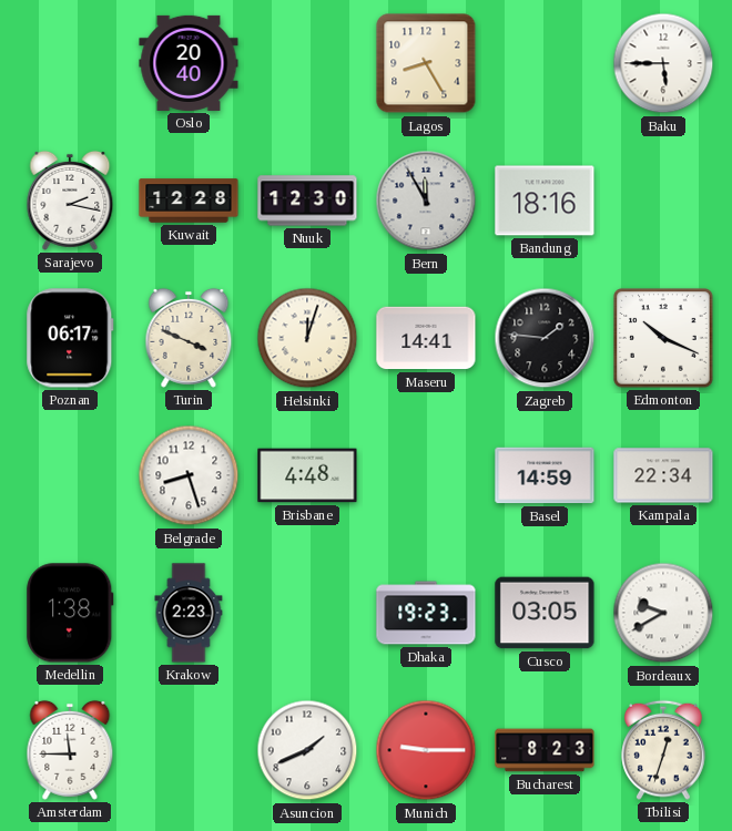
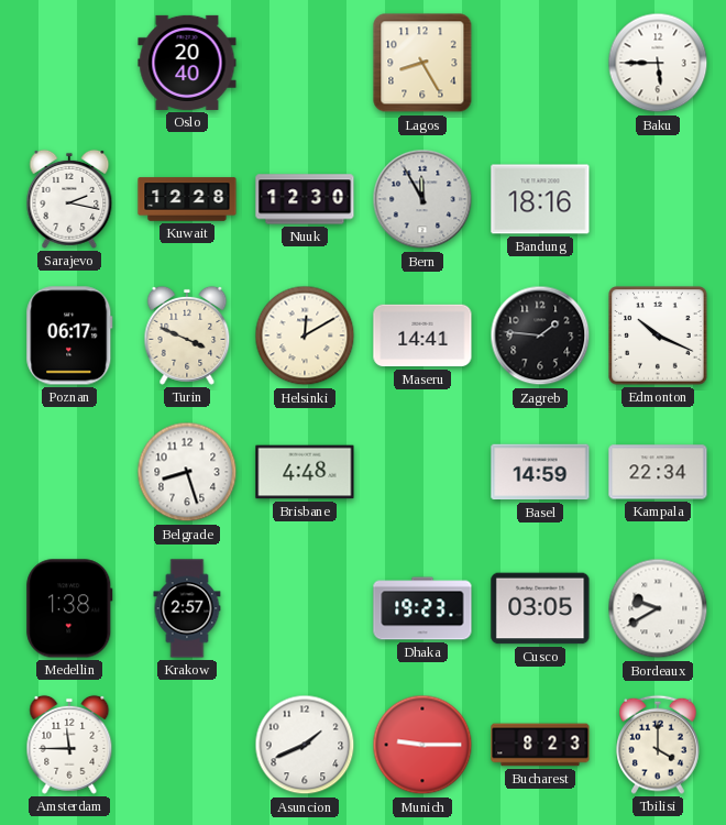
Helsinki: 12:03 -> 12:10 (305, 335)
Krakow: 2:23 -> 2:57 (187, 608)
Tbilisi: 12:33 -> 4:00 (658, 745)
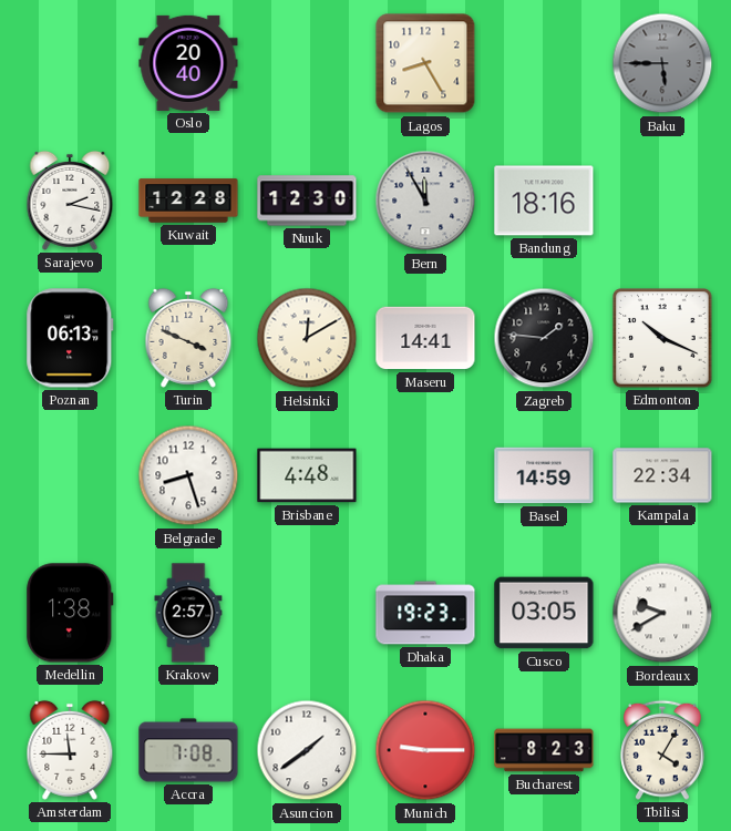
Baku dial: white -> grey (662, 63)
Poznan: 06:17 -> 06:13 (70, 338)
Accra: none -> 7:08 (188, 750)
Asuncion: 1:41 -> 1:39 (307, 750)
Tbilisi: 4:00 -> 4:05 (662, 750)
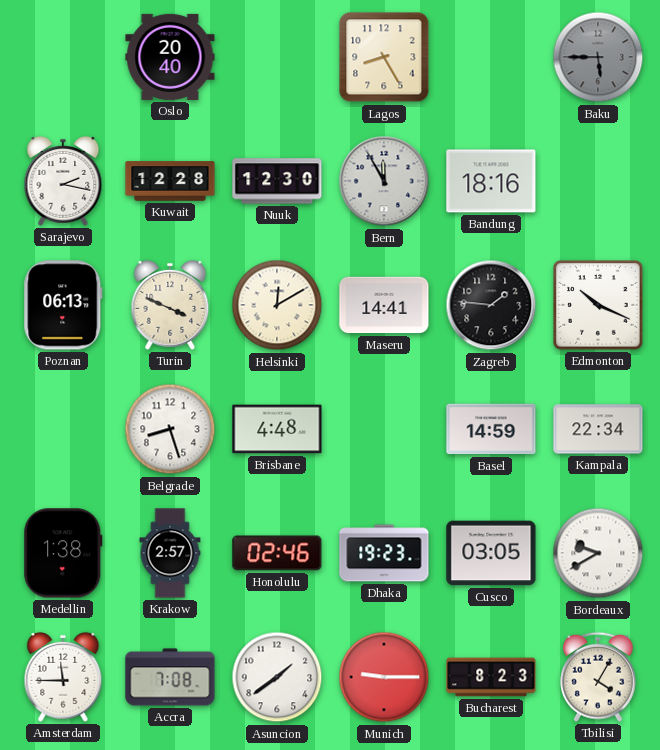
Honolulu: none -> 02:46 (277, 553)
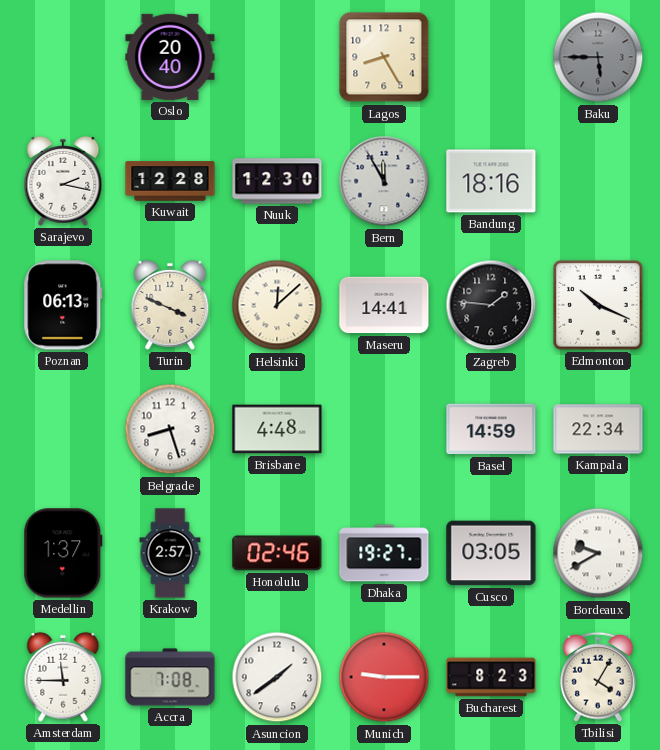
Helsinki: 12:10 -> 12:08 (277, 305)
Medellin: 1:38 -> 1:37 (63, 553)
Dhaka: 19:23 -> 19:27 (384, 553)
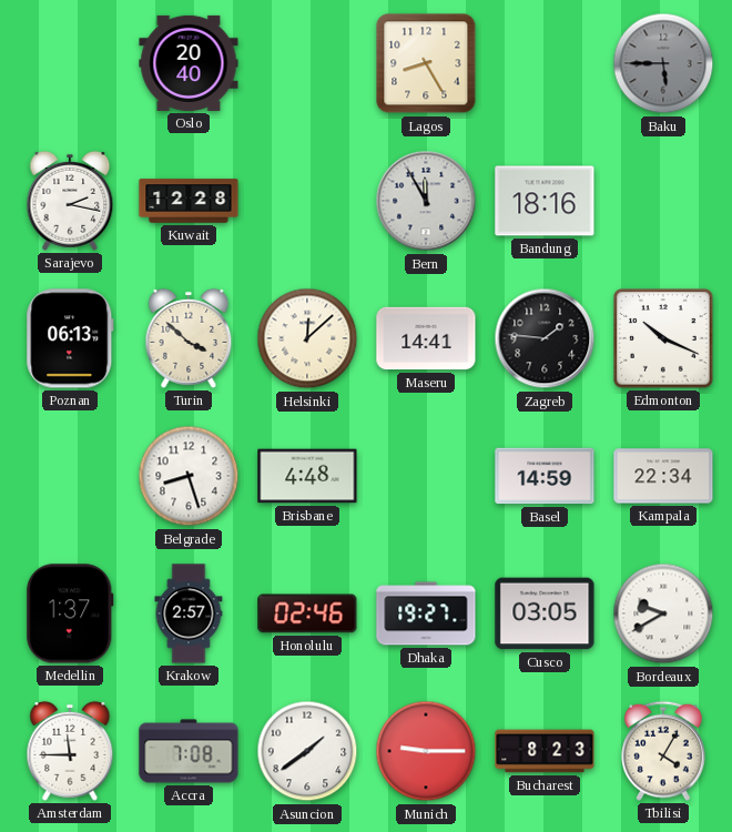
Nuuk: 12:30 -> none (277, 181)
Turin: 3:49 -> 3:52 (189, 338)
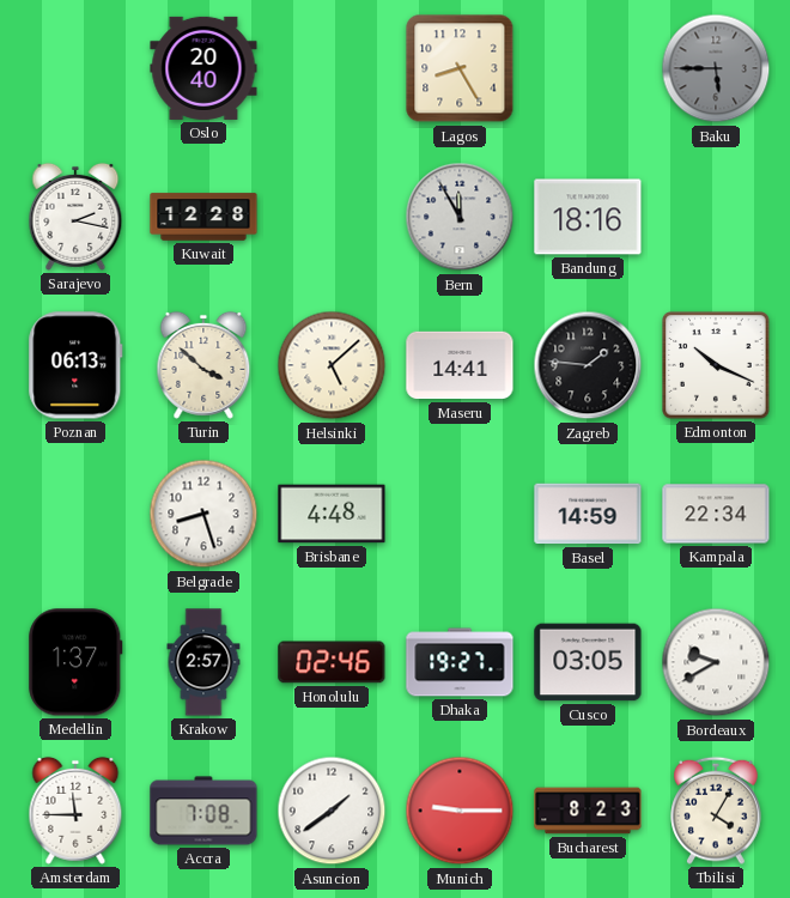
Helsinki: 12:08 -> 5:08 (332, 365)
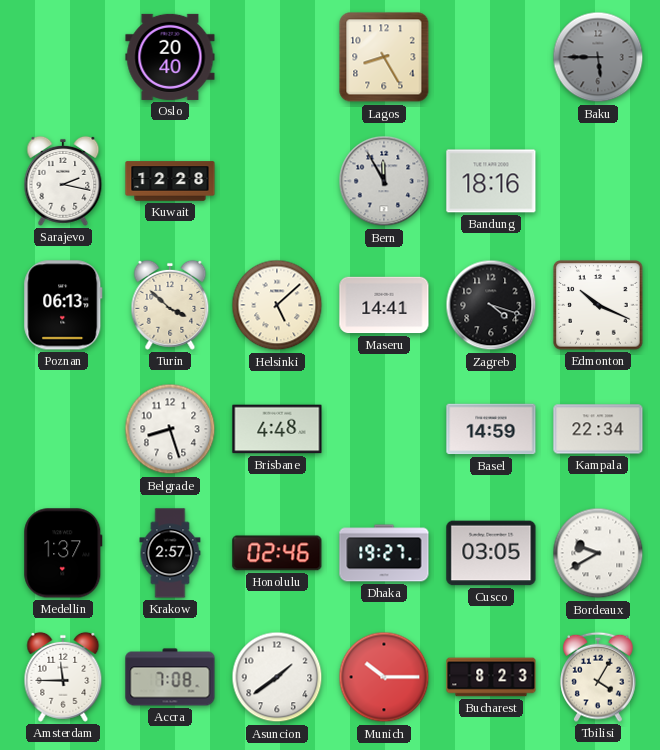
Zagreb: 1:46 -> 4:18 (491, 305)
Munich: 9:15 -> 10:15 (384, 677)
